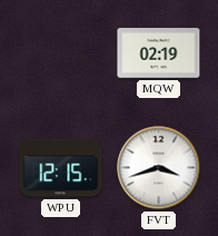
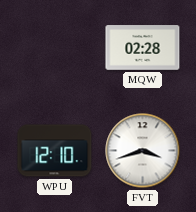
MQW: 02:19 -> 02:28 (143, 48)
WPU: 12:15 -> 12:10 (55, 151)
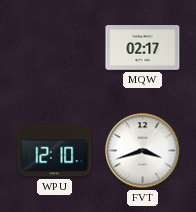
MQW: 02:28 -> 02:17 (143, 48)
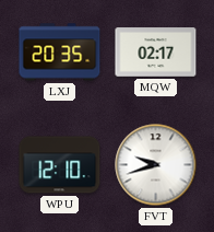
LXJ: none -> 20:35 (60, 53)
FVT: 3:42 -> 9:42 (156, 165)
